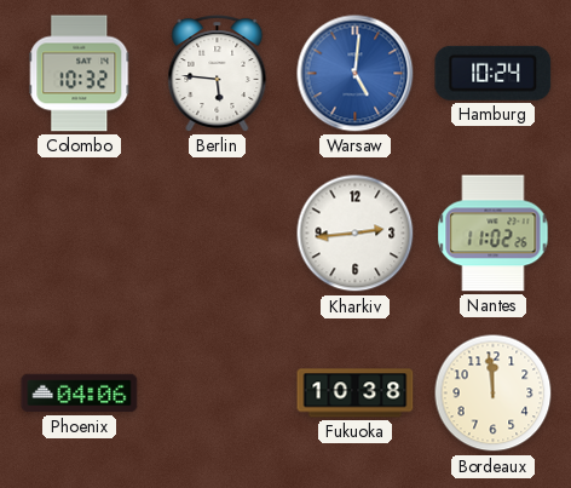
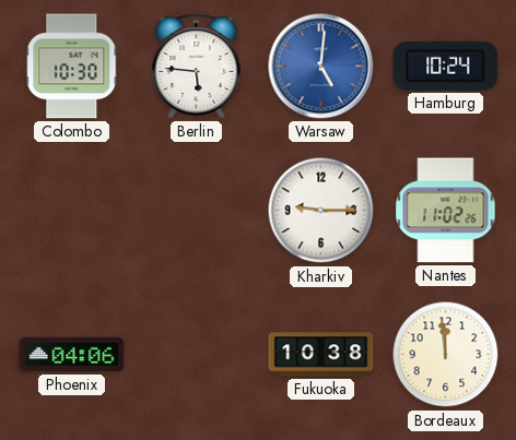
Colombo: 10:32 -> 10:30 (72, 67)
Kharkiv: 2:44 -> 9:15 (321, 211)
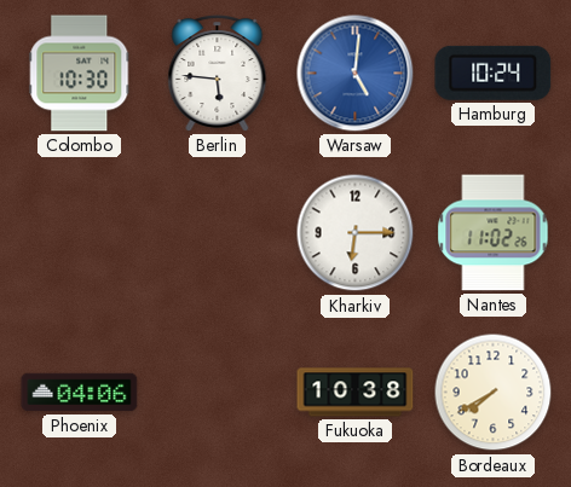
Kharkiv: 9:15 -> 6:15 (356, 233)
Bordeaux: 11:59 -> 7:40 (494, 393)
